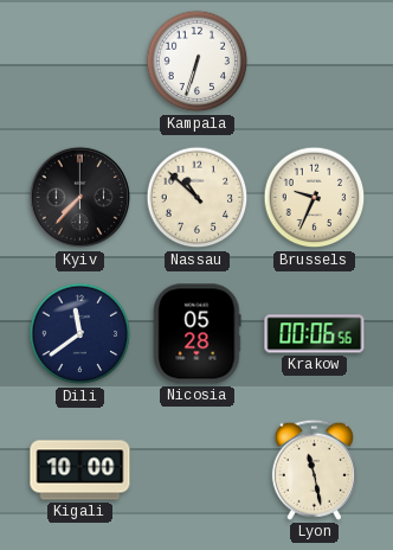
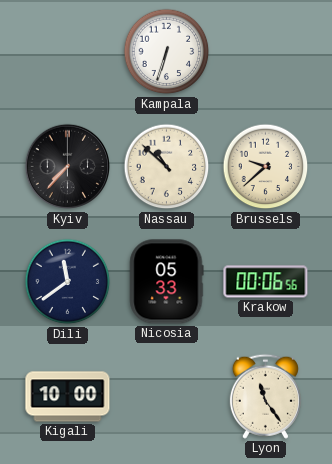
Brussels: 9:34 -> 9:38 (266, 167)
Nicosia: 05:28 -> 05:33 (167, 282)
Lyon: 11:28 -> 11:24 (265, 396)
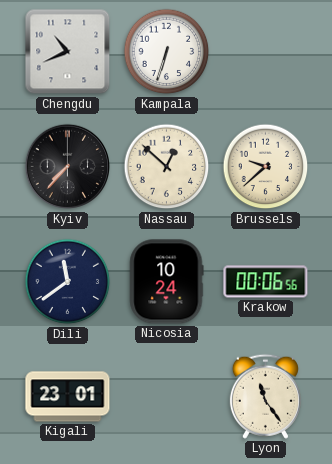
Chengdu: none -> 10:41 (68, 52)
Nassau: 10:52 -> 12:52 (167, 167)
Nicosia: 05:33 -> 10:24 (167, 282)
Kigali: 10:00 -> 23:01 (68, 397)
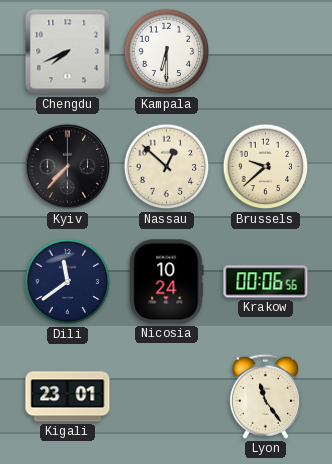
Chengdu: 10:41 -> 7:41 (68, 52)
Kampala: 6:33 -> 6:30 (167, 52)
